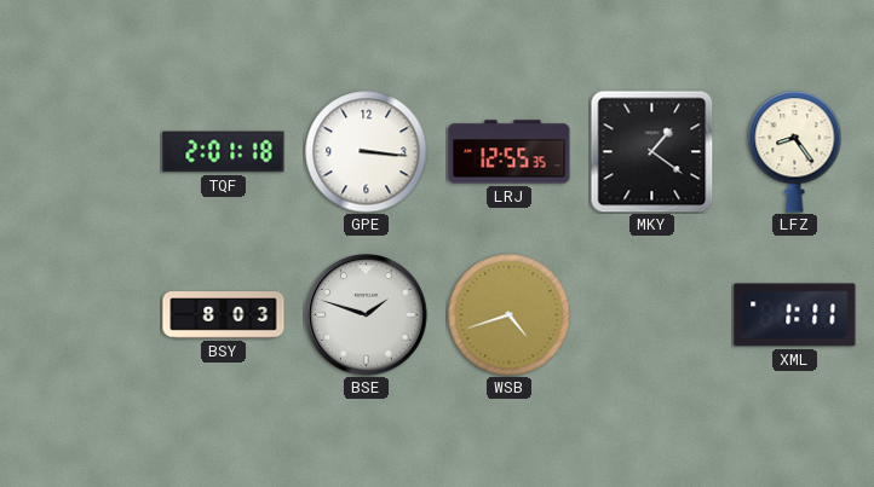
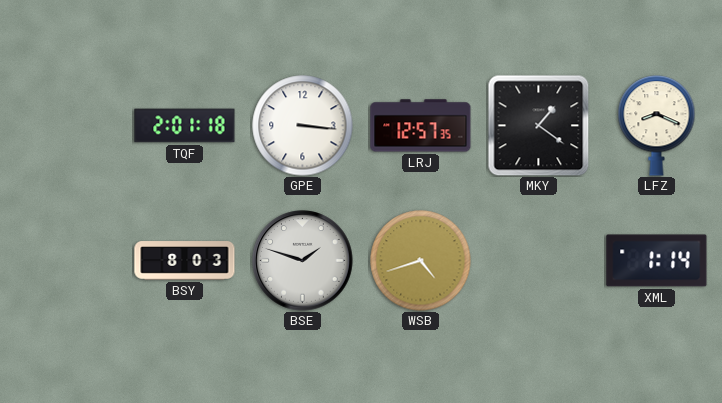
LRJ: 12:55 -> 12:57 (421, 126)
LFZ: 8:24 -> 8:19 (657, 126)
XML: 1:11 -> 1:14 (657, 261)
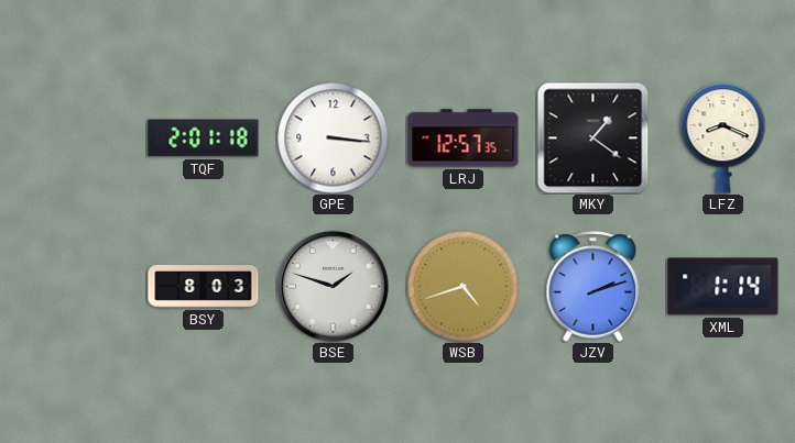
JZV: none -> 2:12 (593, 287)
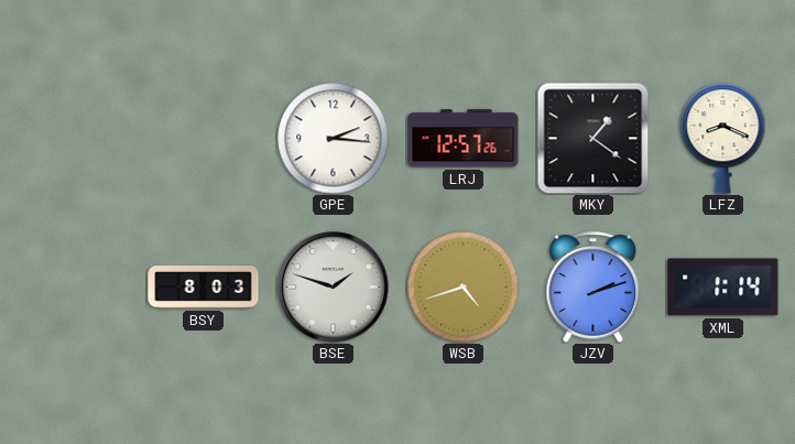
TQF: 2:01 -> none (204, 139)
GPE: 3:16 -> 2:16 (334, 139)
LRJ: 12:57:35 -> 12:57:26 (464, 139)
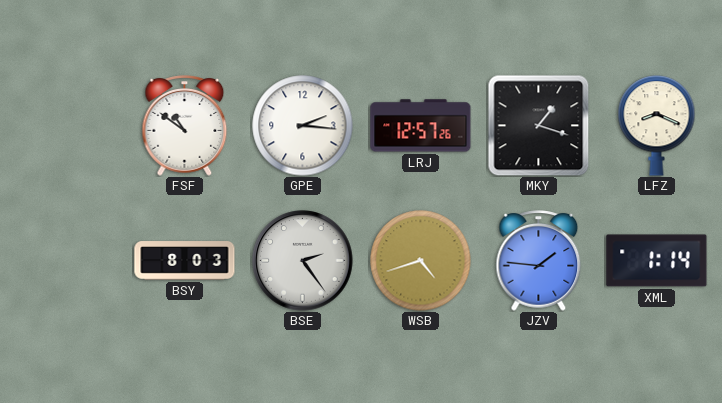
FSF: none -> 10:51 (185, 126)
MKY: 1:21 -> 1:18 (538, 125)
BSE: 1:48 -> 2:24 (303, 261)
JZV: 2:12 -> 1:46 (539, 261)
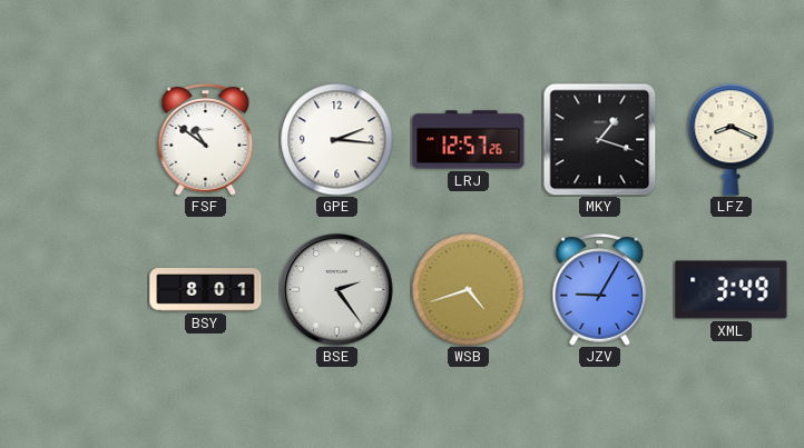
BSY: 8:03 -> 8:01 (206, 290)
JZV: 1:46 -> 9:05 (600, 290)
XML: 1:14 -> 3:49 (732, 290)
